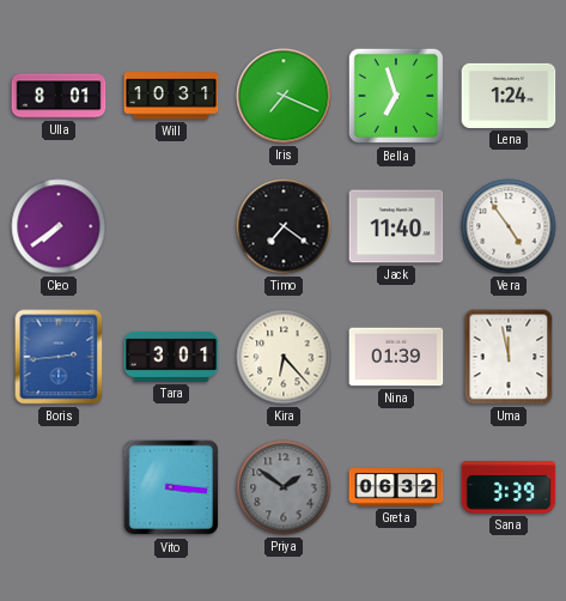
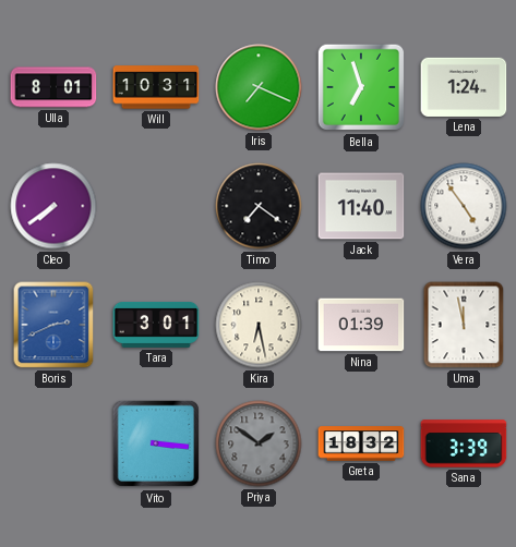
Boris: 2:44 -> 2:41 (53, 325)
Kira: 6:23 -> 6:28 (259, 325)
Greta: 06:32 -> 18:32 (361, 443)
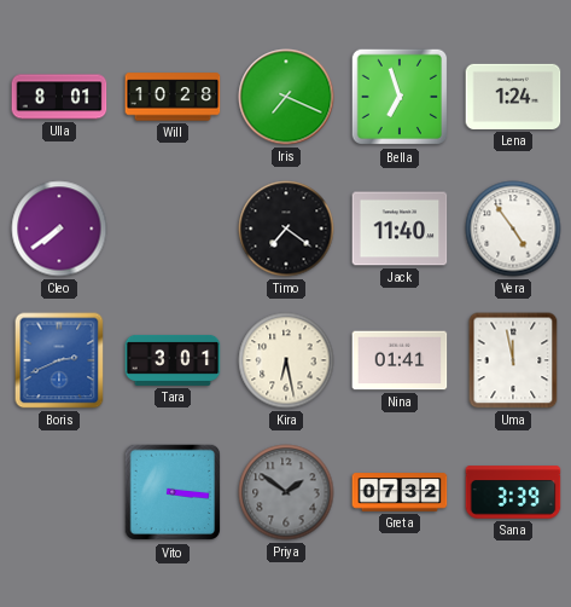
Will: 10:31 -> 10:28 (173, 97)
Nina: 01:39 -> 01:41 (400, 360)
Greta: 18:32 -> 07:32 (400, 492)
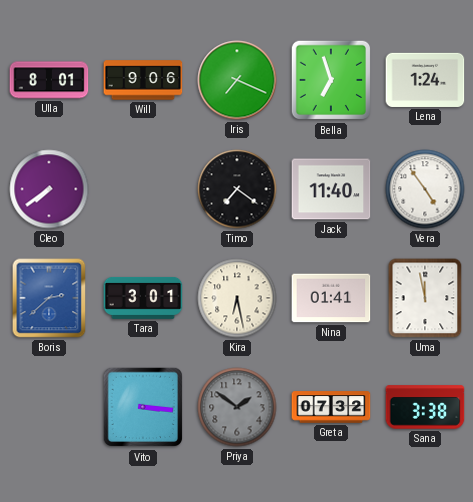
Will: 10:28 -> 9:06 (143, 80)
Boris: 2:41 -> 2:38 (49, 298)
Sana: 3:39 -> 3:38 (425, 407)
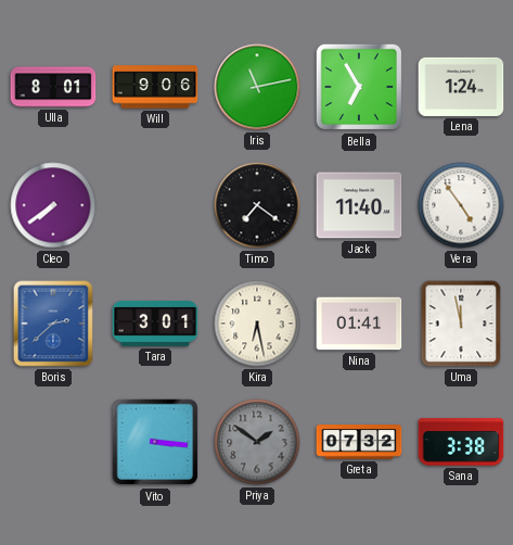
Iris: 7:19 -> 11:13 (257, 87)
Bella: 6:57 -> 6:55 (359, 87)
